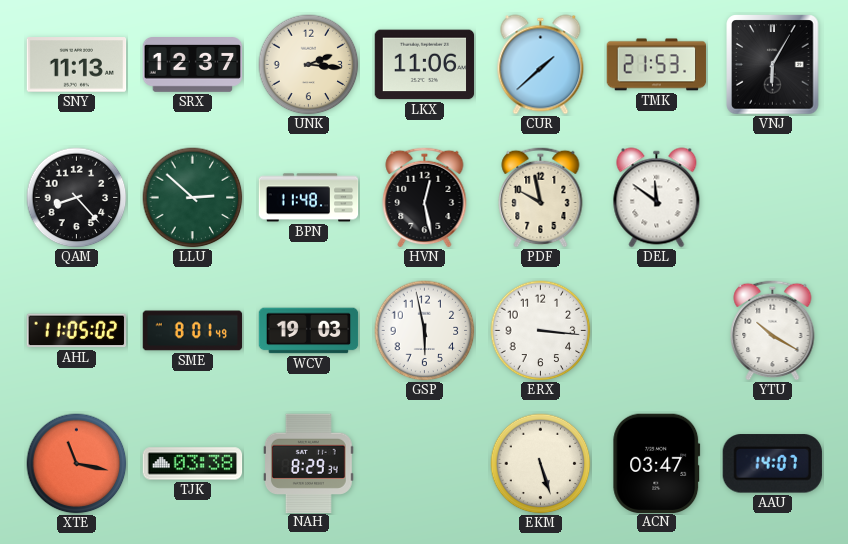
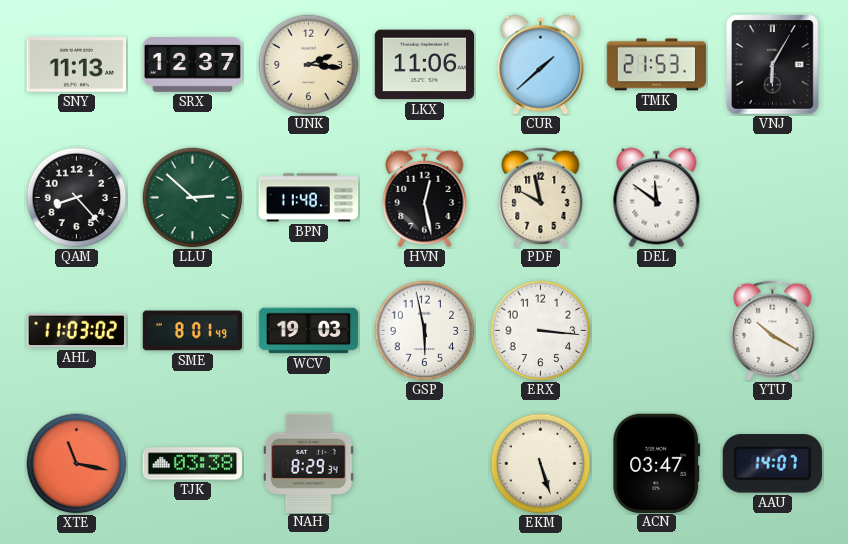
AHL: 11:05 -> 11:03 (76, 331)
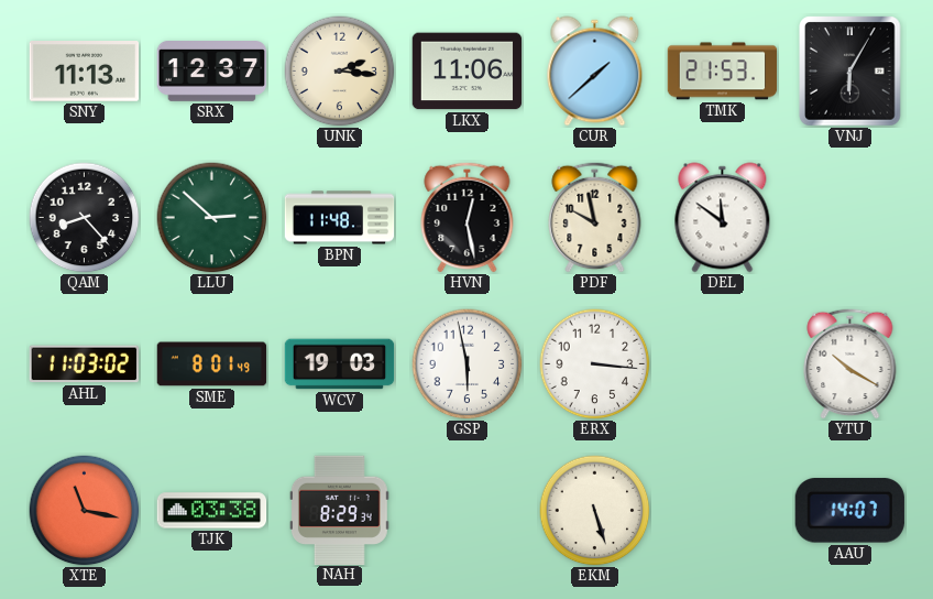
ACN: 03:47 -> none (657, 463)
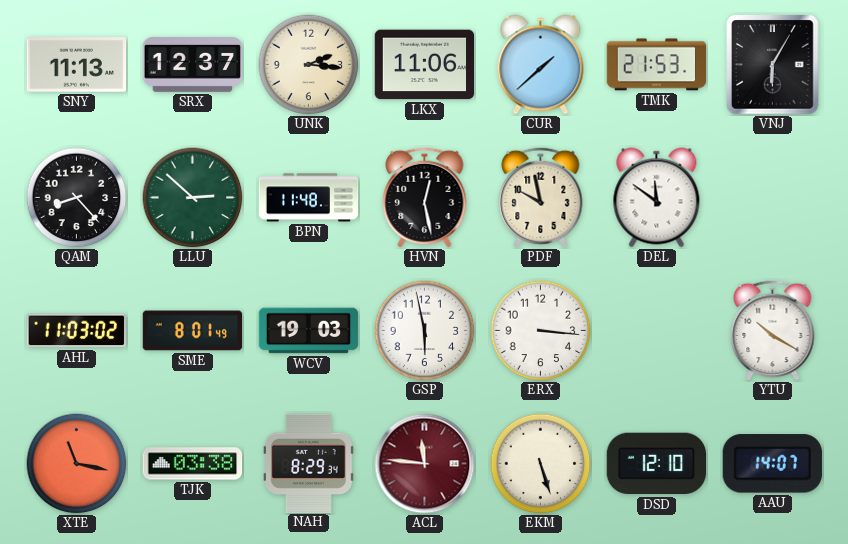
ACL: none -> 11:46 (425, 464)
DSD: none -> 12:10 (656, 464)
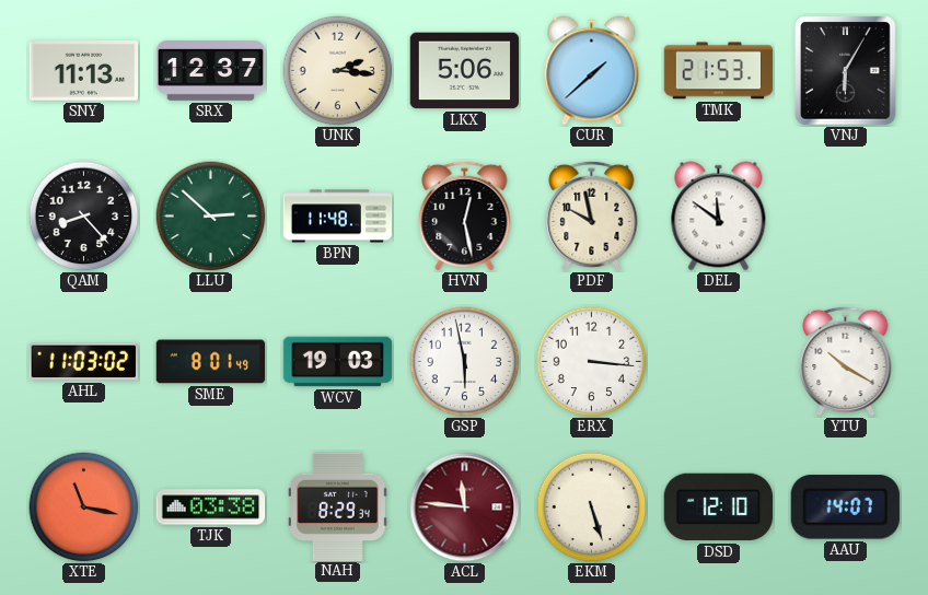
LKX: 11:06 -> 5:06 (465, 71)
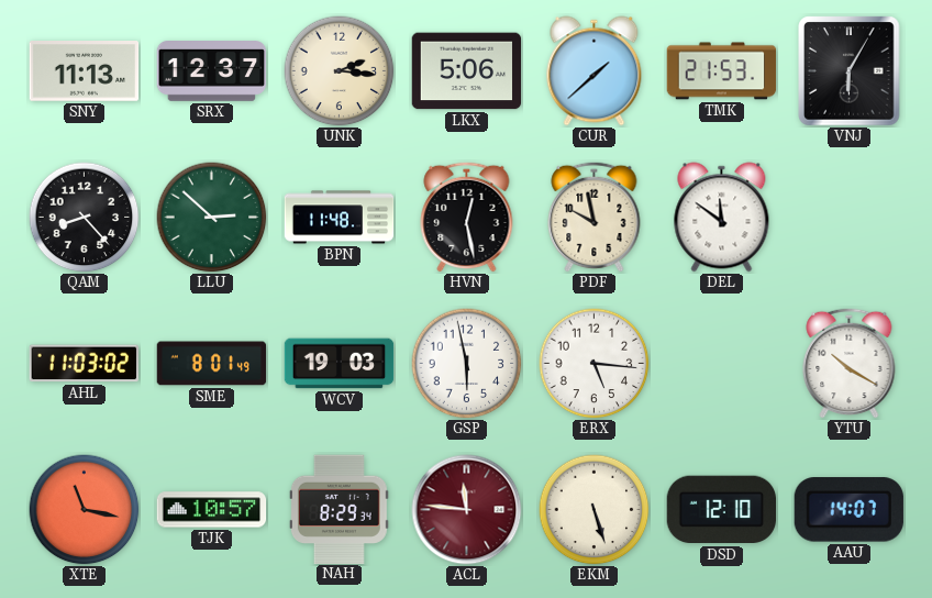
ERX: 3:16 -> 5:16 (595, 364)
TJK: 03:38 -> 10:57 (212, 510)
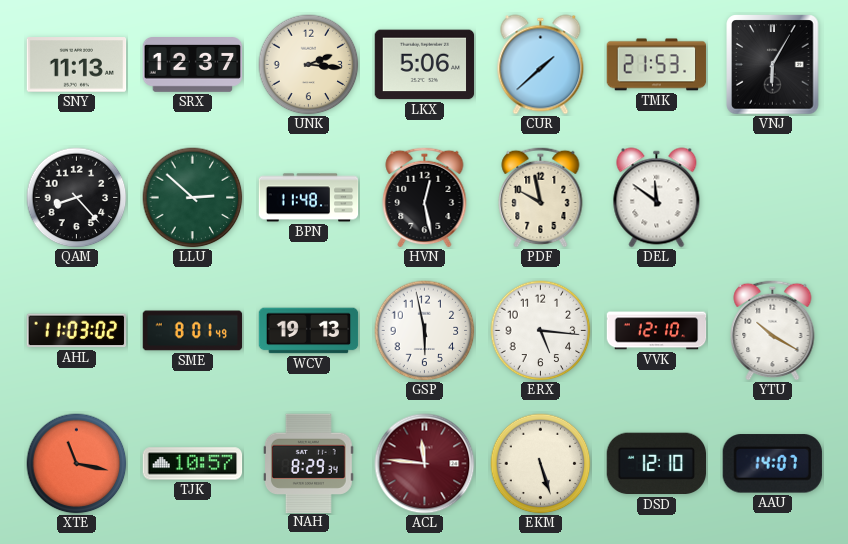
WCV: 19:03 -> 19:13 (309, 331)
VVK: none -> 12:10 (657, 331)
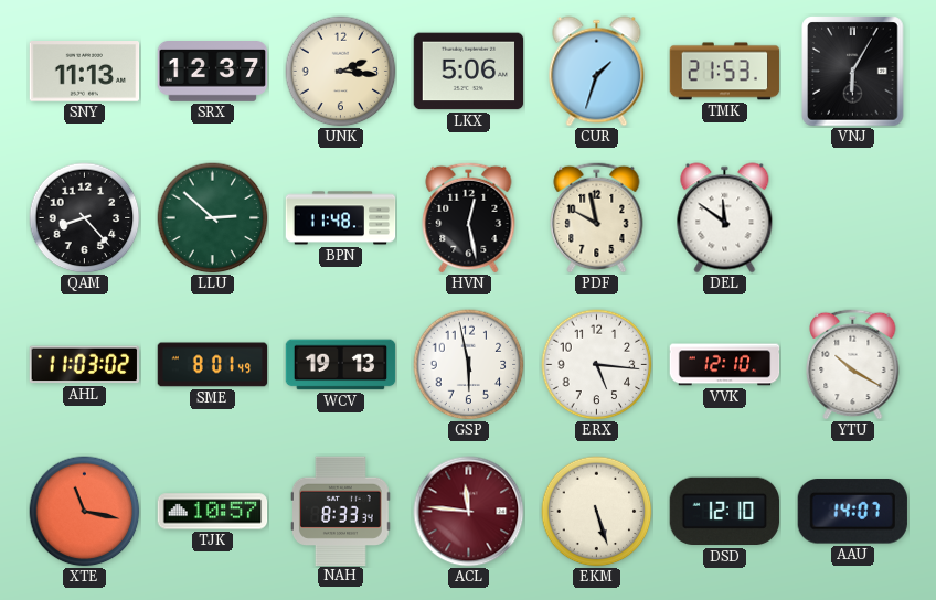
CUR: 1:38 -> 1:33 (597, 72)
NAH: 8:29 -> 8:33 (340, 511)
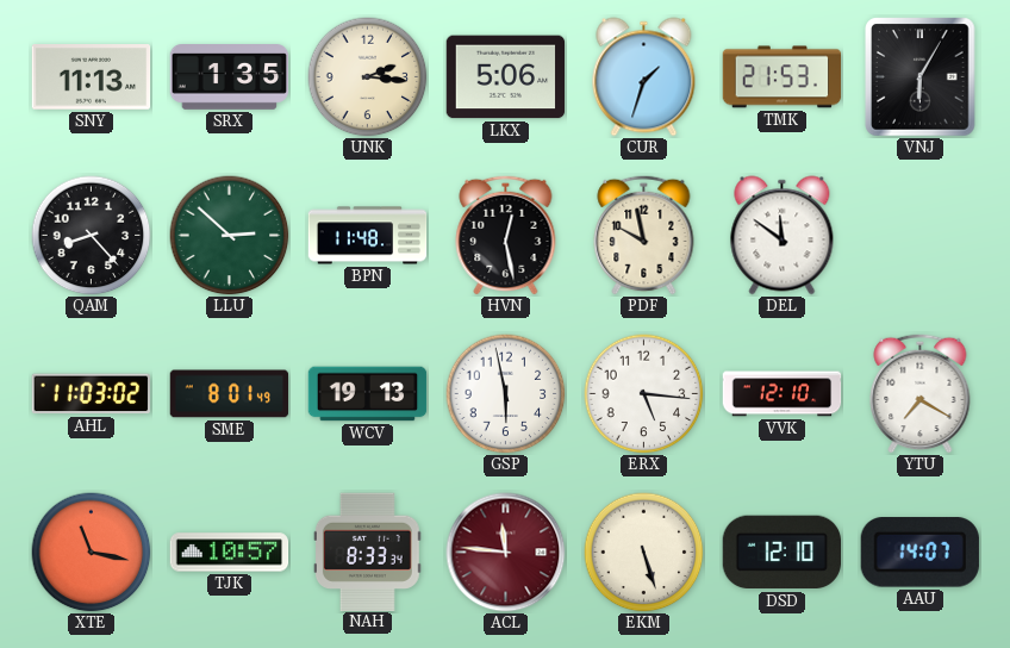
SRX: 12:37 -> 1:35 (230, 77)
YTU: 10:20 -> 7:20 (921, 393)
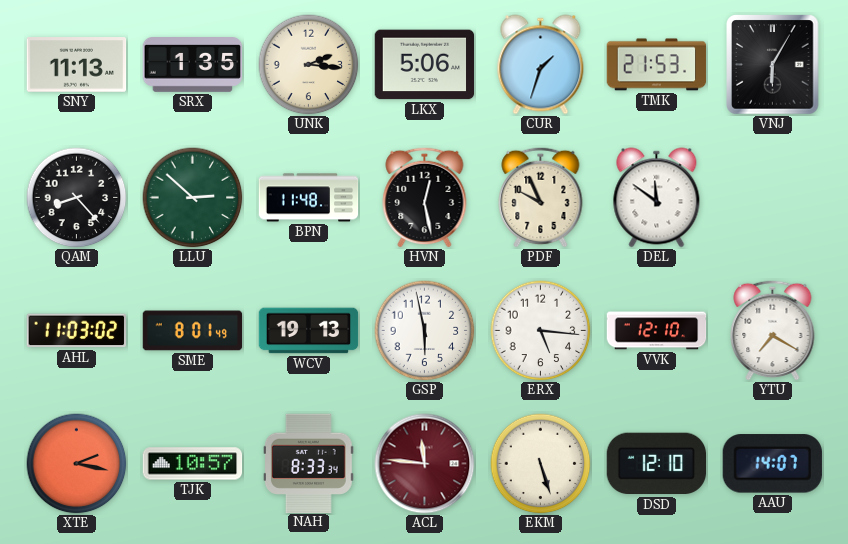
PDF: 9:58 -> 9:56 (541, 197)
XTE: 11:17 -> 2:17 (77, 464)
